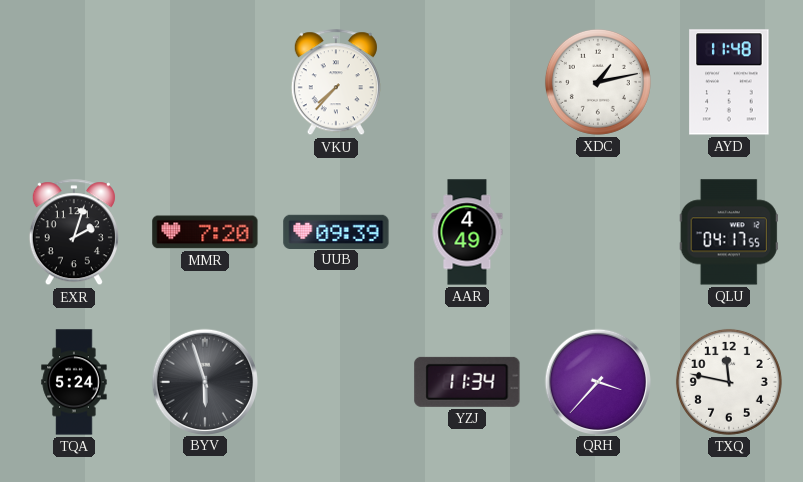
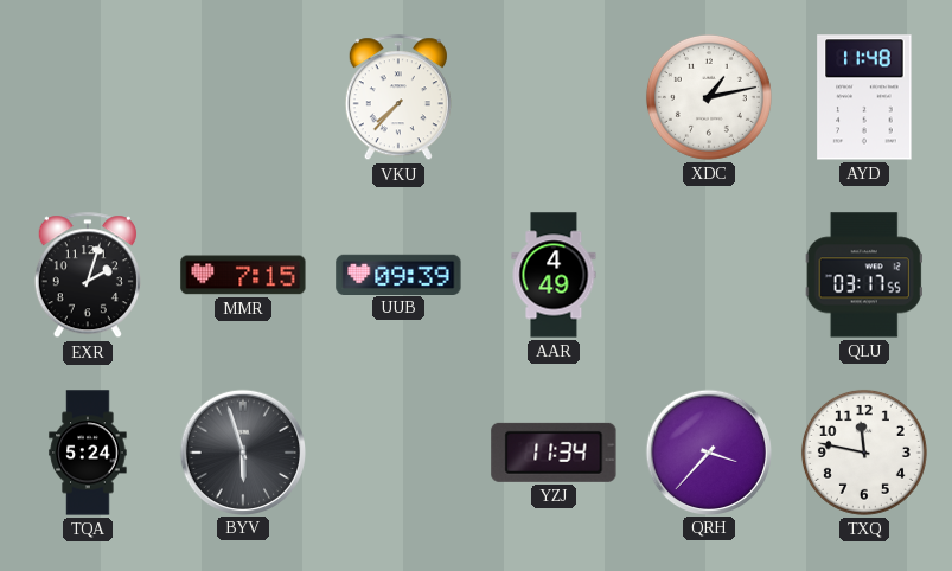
MMR: 7:20 -> 7:15 (243, 275)
QLU: 04:17 -> 03:17 (864, 275)
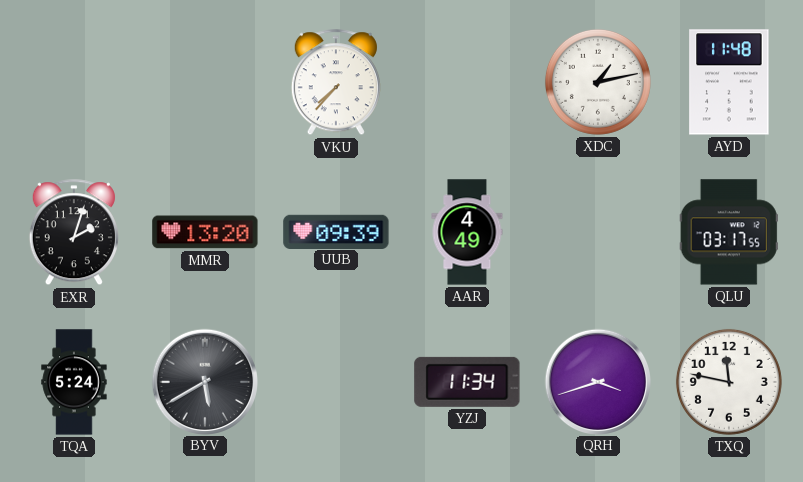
MMR: 7:15 -> 13:20 (205, 232)
BYV: 5:57 -> 5:40 (204, 381)
QRH: 3:37 -> 3:42 (597, 381)
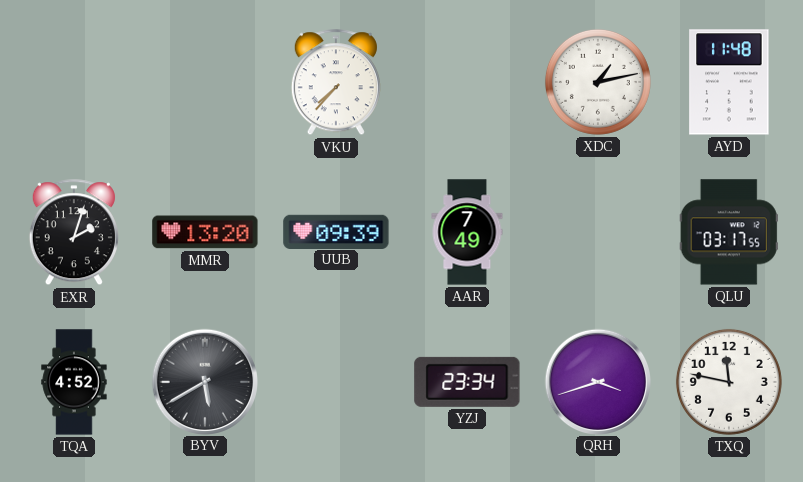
AAR: 4:49 -> 7:49 (467, 232)
TQA: 5:24 -> 4:52 (74, 382)
YZJ: 11:34 -> 23:34 (467, 382)
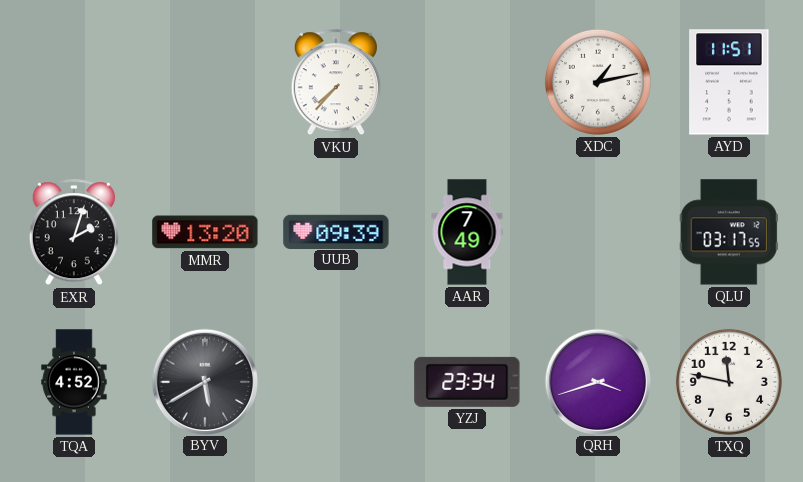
AYD: 11:48 -> 11:51 (729, 82)
